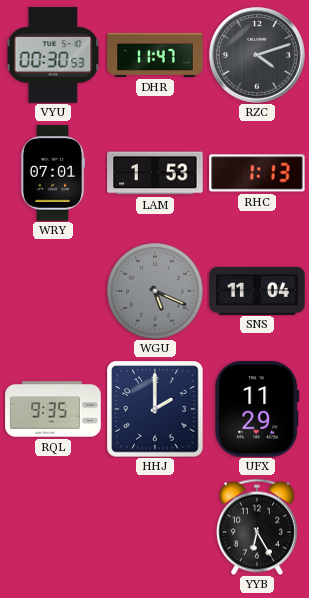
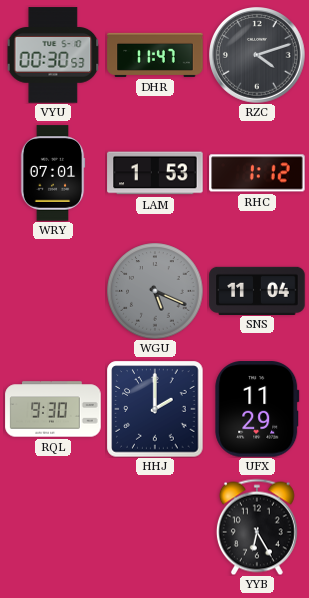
RHC: 1:13 -> 1:12 (257, 173)
RQL: 9:35 -> 9:30 (53, 409)
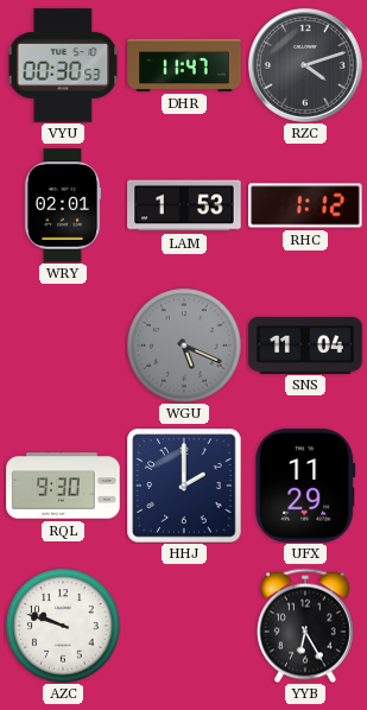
WRY: 07:01 -> 02:01 (63, 205)
AZC: none -> 9:48 (63, 626)
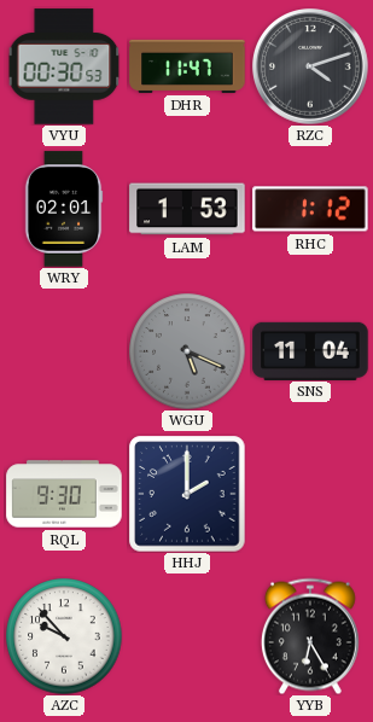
UFX: 11:29 -> none (305, 486)
AZC: 9:48 -> 9:53 (64, 636)
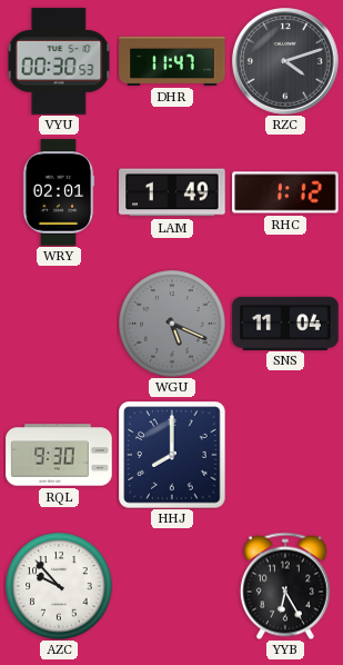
LAM: 1:53 -> 1:49 (172, 192)
HHJ: 2:00 -> 8:00 (172, 455)
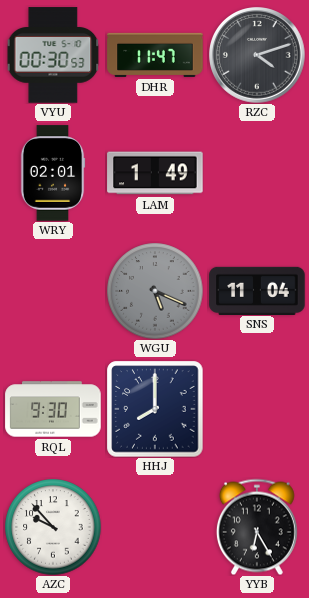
RHC: 1:12 -> none (285, 192)
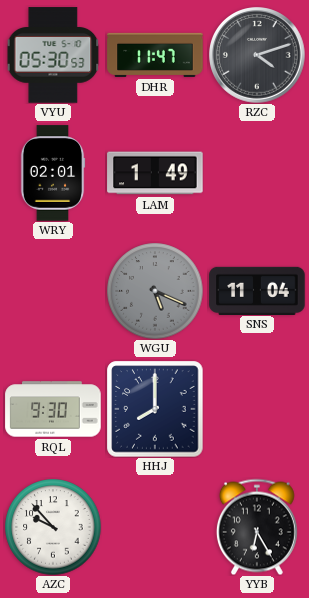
VYU: 00:30 -> 05:30 (53, 55)
